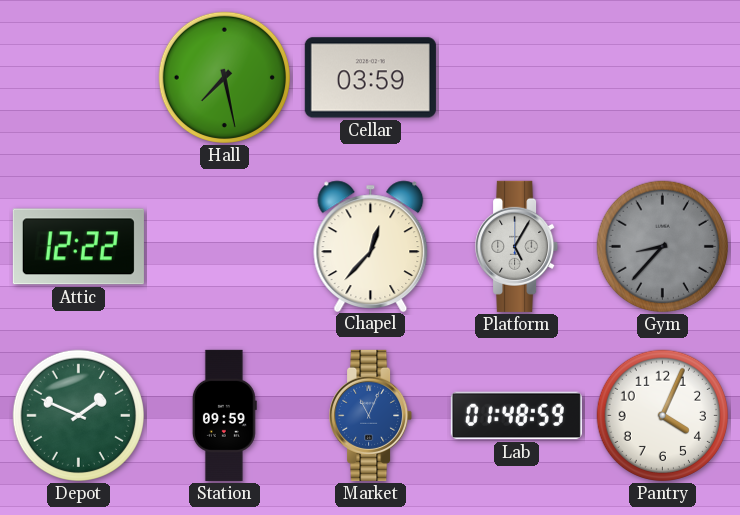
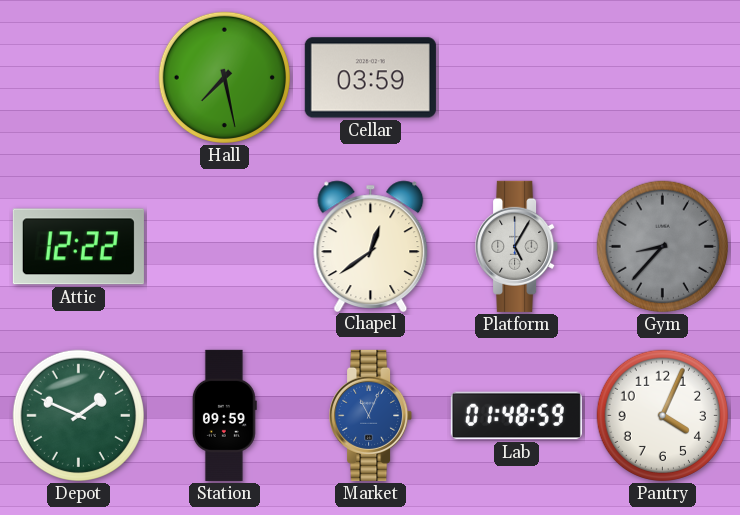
Chapel: 12:37 -> 12:39 (371, 246)
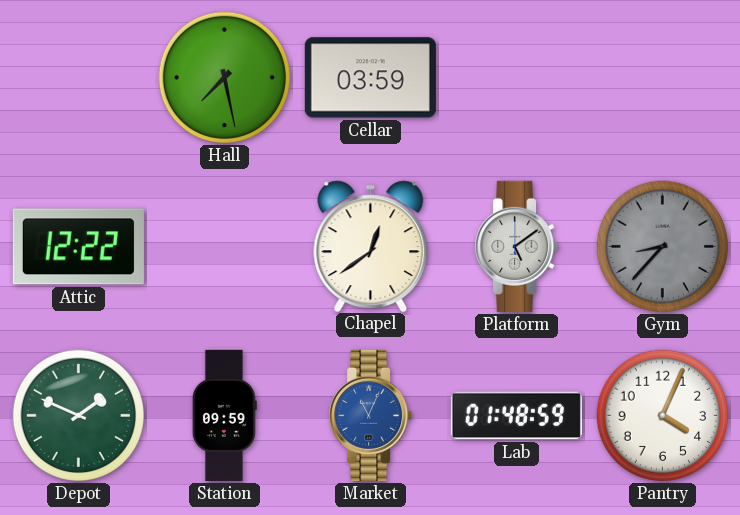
Platform: 5:05 -> 5:09 (517, 246)
